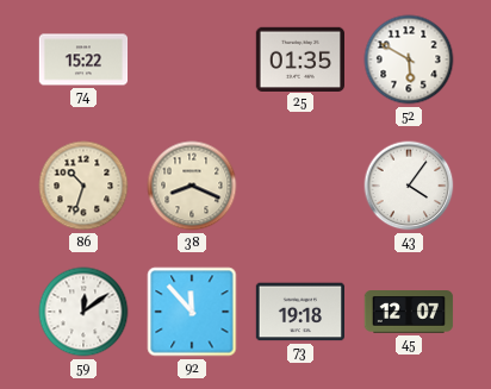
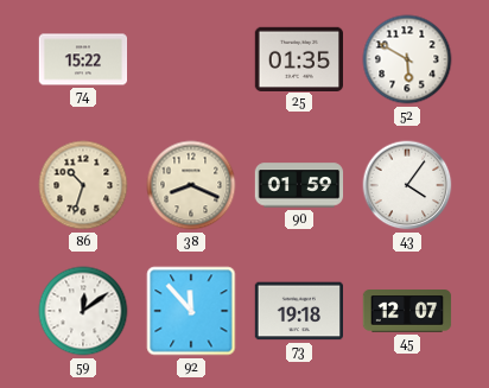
90: none -> 01:59 (299, 185)
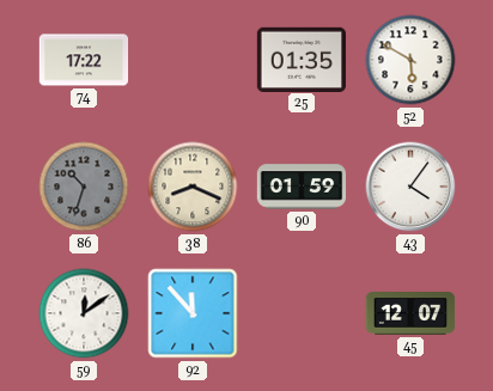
74: 15:22 -> 17:22 (84, 60)
86 dial: cream -> grey (84, 187)
73: 19:18 -> none (298, 311)
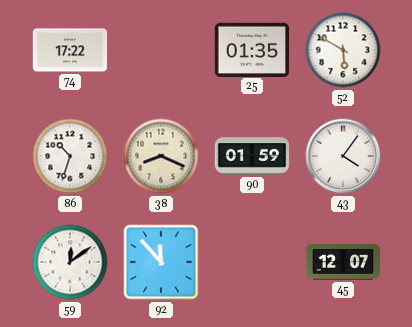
86 dial: grey -> white (70, 156)
